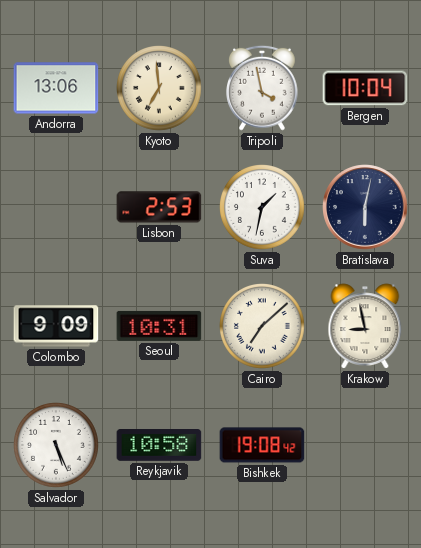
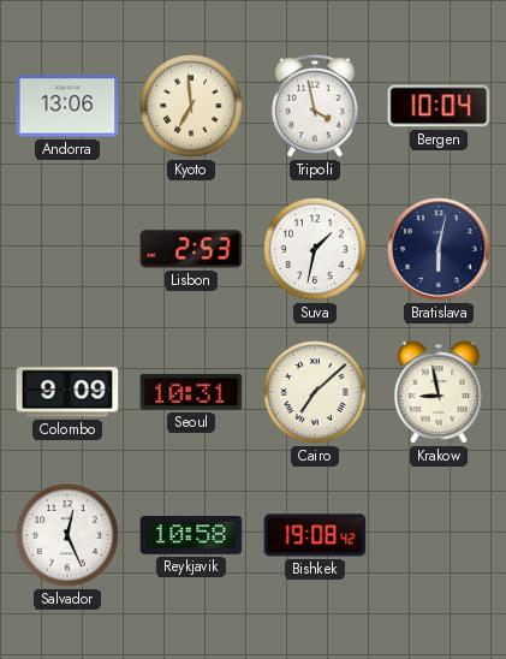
Salvador: 5:26 -> 12:26 (69, 536)
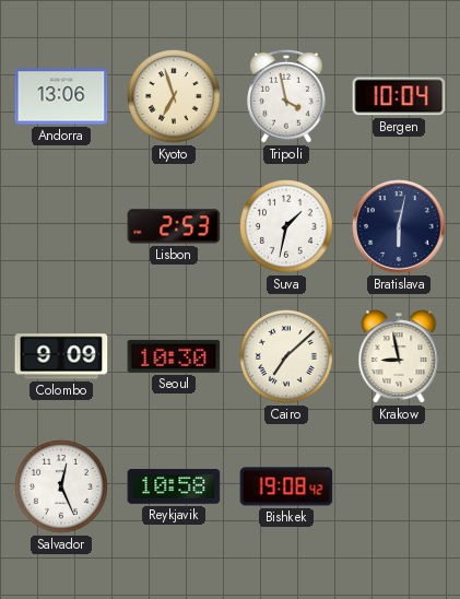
Kyoto: 6:59 -> 6:57 (175, 97)
Seoul: 10:31 -> 10:30 (174, 356)
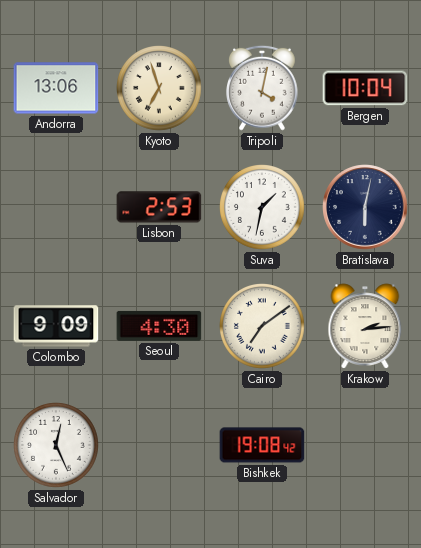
Tripoli: 3:58 -> 4:02 (263, 88)
Seoul: 10:30 -> 4:30 (159, 326)
Cairo: 7:08 -> 7:09 (263, 327)
Krakow: 8:58 -> 2:14 (365, 326)
Reykjavik: 10:58 -> none (174, 488)
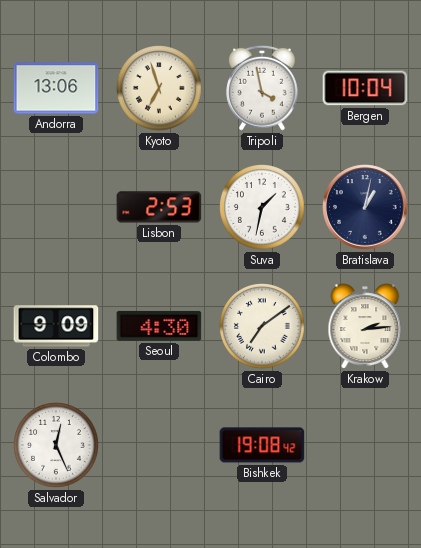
Tripoli: 4:02 -> 3:58 (263, 88)
Bratislava: 6:02 -> 1:02 (365, 207)
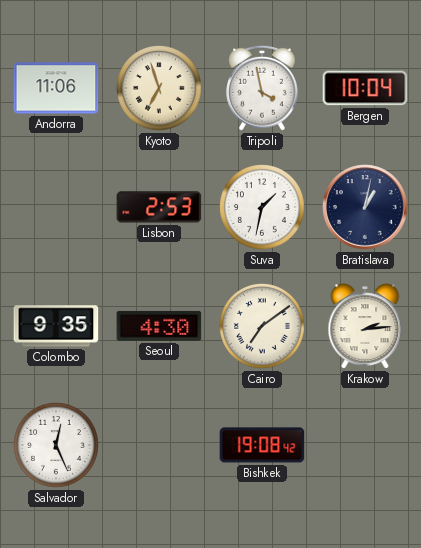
Andorra: 13:06 -> 11:06 (56, 88)
Colombo: 9:09 -> 9:35 (56, 326)
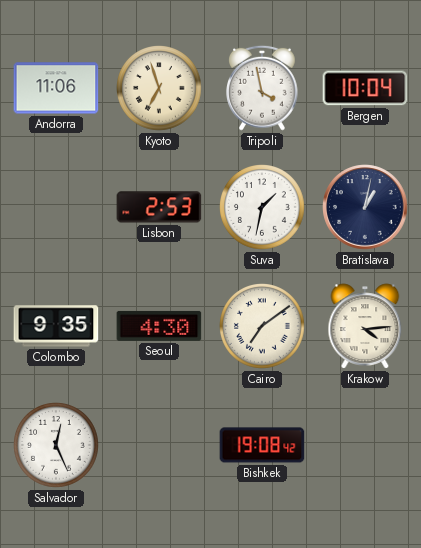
Krakow: 2:14 -> 4:14 (365, 326)
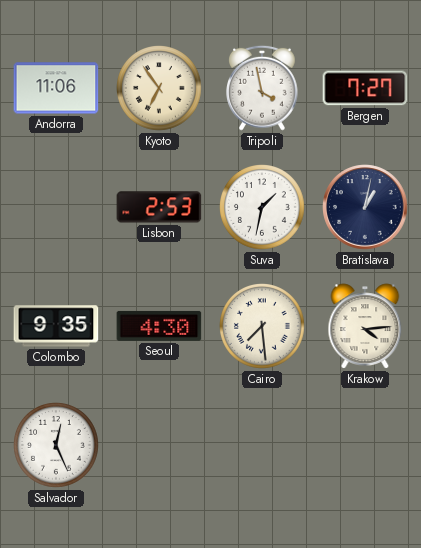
Kyoto: 6:57 -> 6:54 (160, 89)
Bergen: 10:04 -> 7:27 (365, 88)
Cairo: 7:09 -> 7:29 (263, 327)
Bishkek: 19:08 -> none (262, 445)
